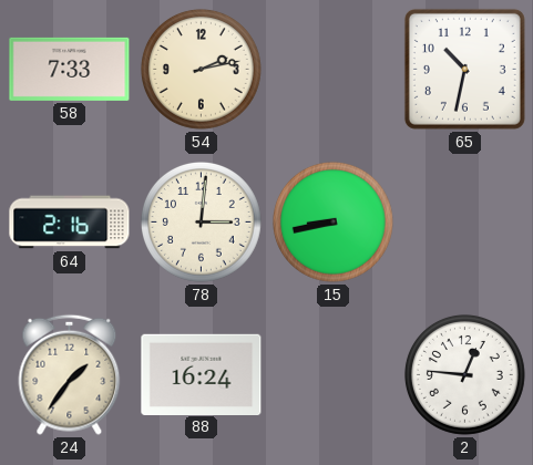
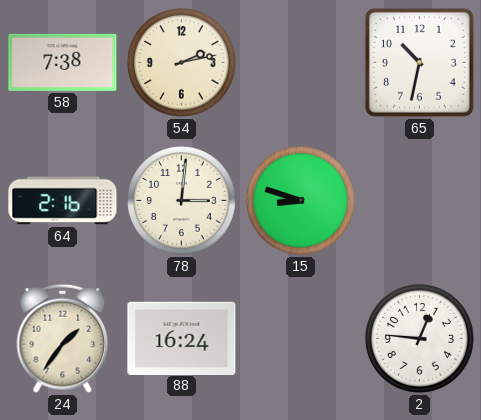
58: 7:33 -> 7:38 (63, 62)
15: 8:43 -> 8:48 (300, 200)
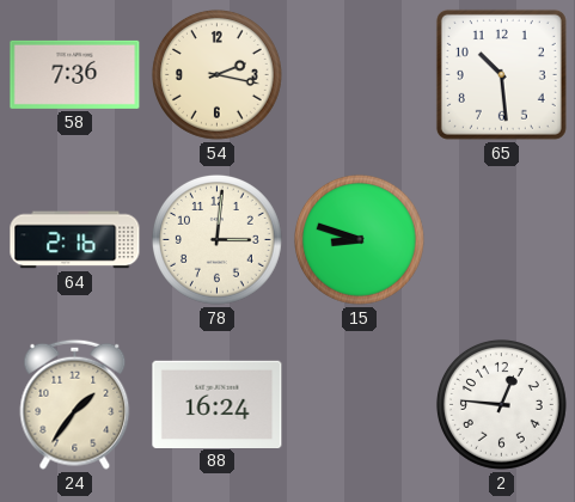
58: 7:38 -> 7:36 (75, 74)
54: 2:13 -> 2:17 (216, 74)
65: 10:32 -> 10:29 (501, 74)
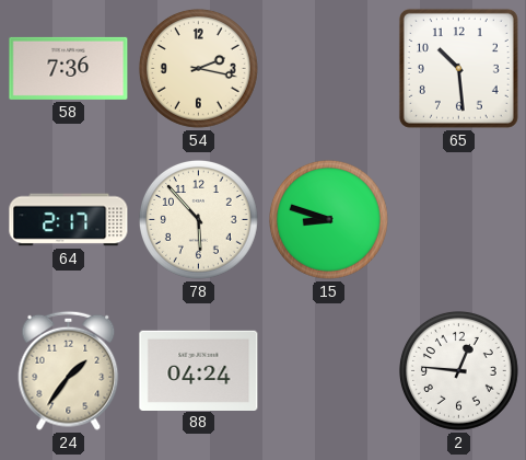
64: 2:16 -> 2:17 (69, 220)
78: 3:01 -> 5:53 (198, 219)
88: 16:24 -> 04:24 (199, 370)
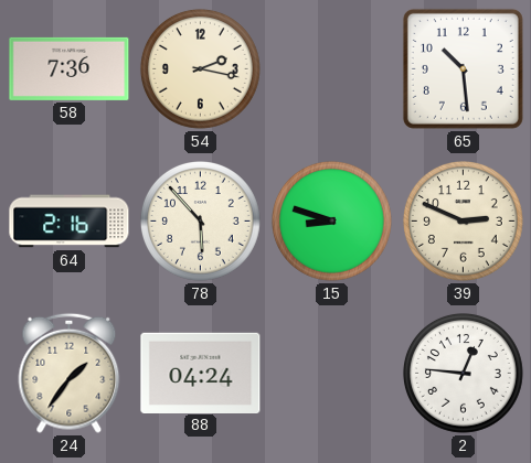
64: 2:17 -> 2:16 (70, 222)
39: none -> 2:49 (463, 220)
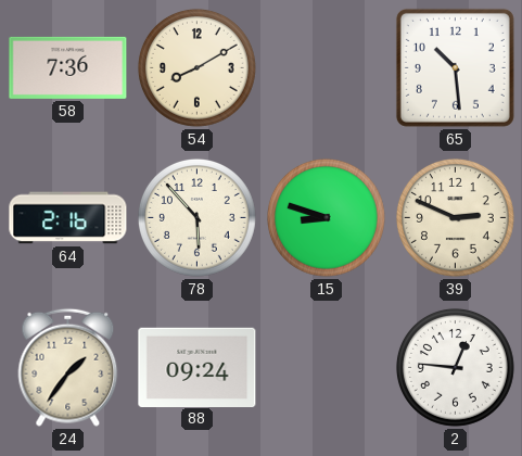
54: 2:17 -> 8:10 (196, 67)
88: 04:24 -> 09:24 (198, 367)
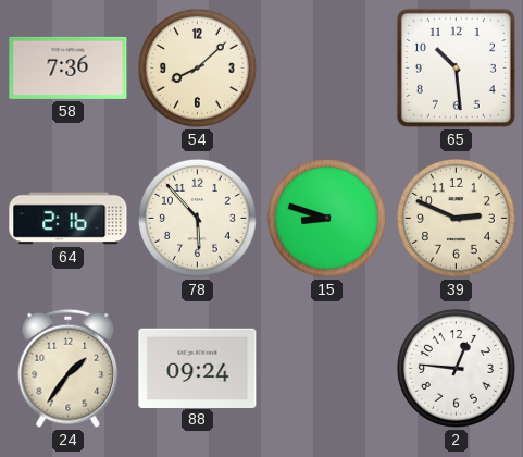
54: 8:10 -> 8:08 (197, 67)
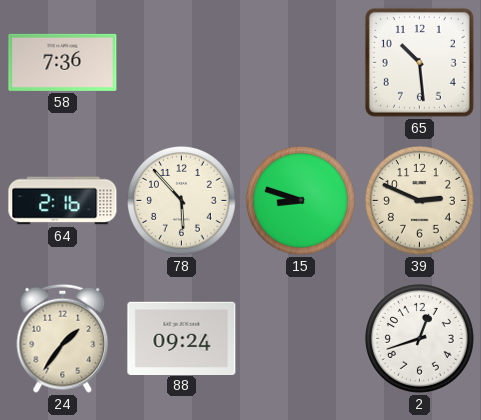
54: 8:08 -> none (197, 67)
2: 12:46 -> 12:42 (419, 338)
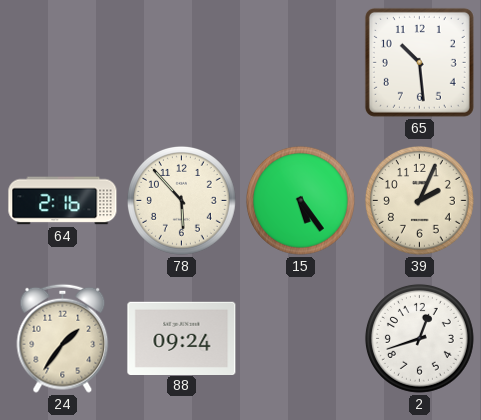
58: 7:36 -> none (63, 62)
15: 8:48 -> 5:24 (300, 200)
39: 2:49 -> 2:04 (419, 200)
